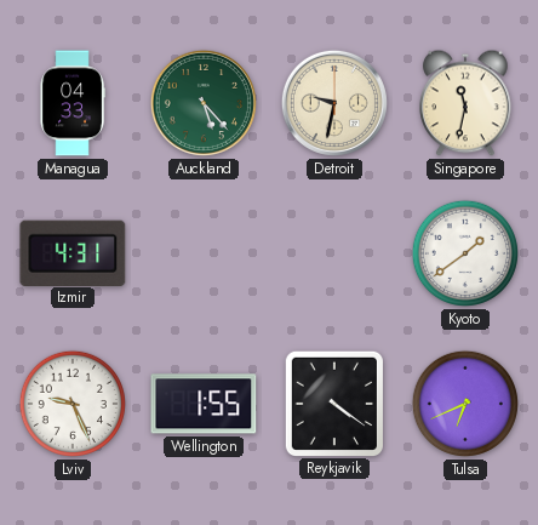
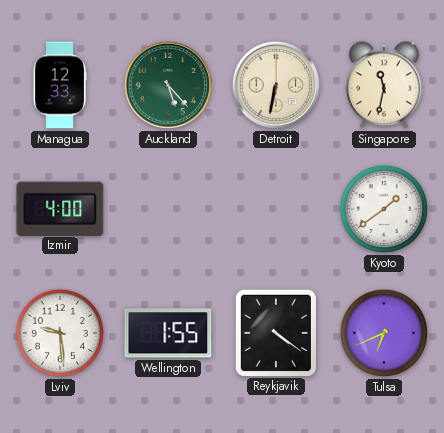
Managua: 04:33 -> 12:33 (60, 85)
Detroit: 9:32 -> 6:32 (276, 85)
Izmir: 4:31 -> 4:00 (60, 208)
Lviv: 9:26 -> 9:29 (60, 333)
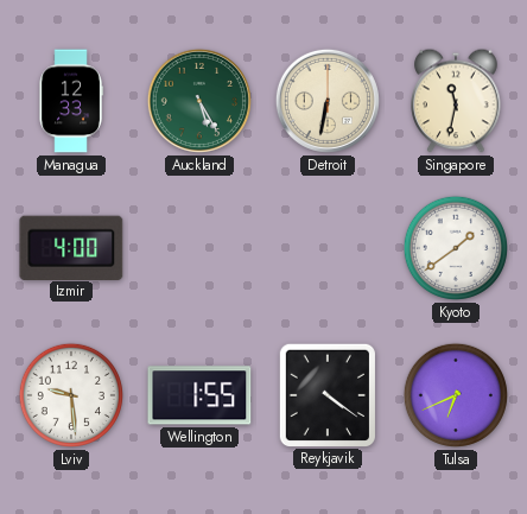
Auckland: 5:23 -> 5:25 (199, 101)
